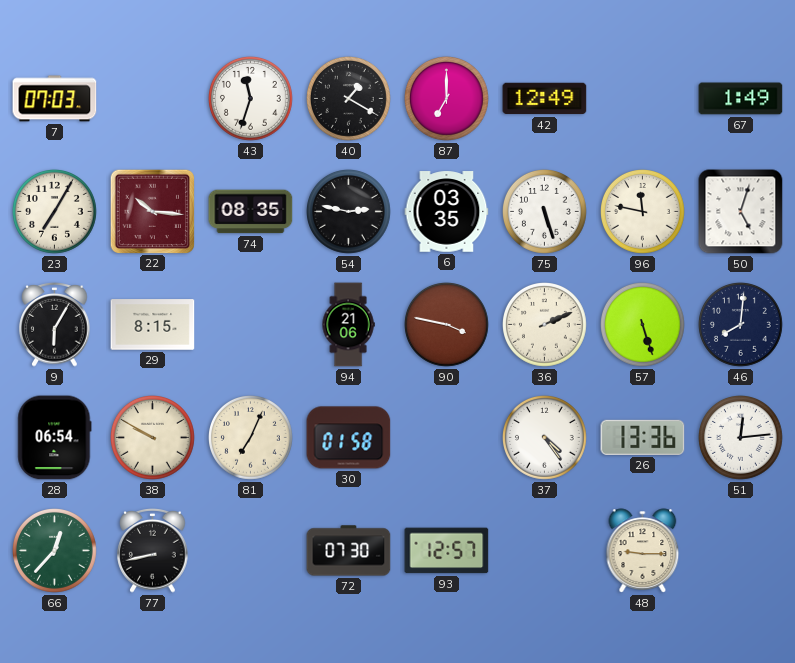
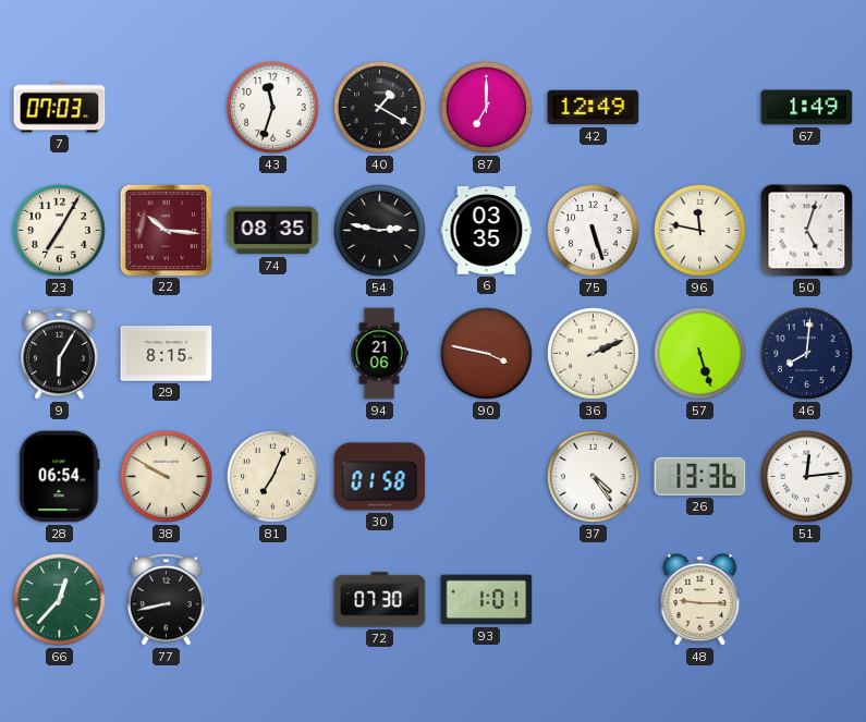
93: 12:57 -> 1:01 (487, 600)
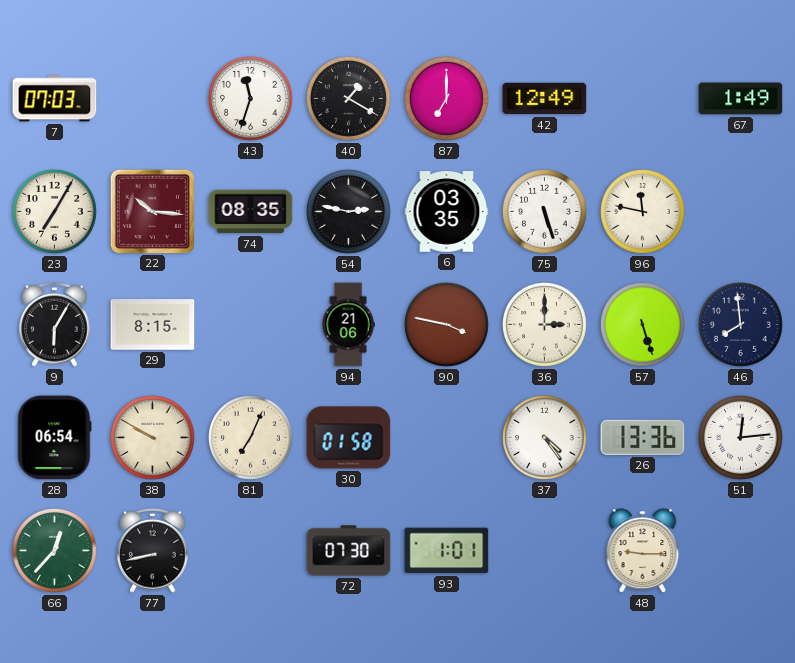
50: 5:03 -> none (807, 231)
36: 2:11 -> 3:00 (545, 325)
46: 8:01 -> 7:59 (741, 325)
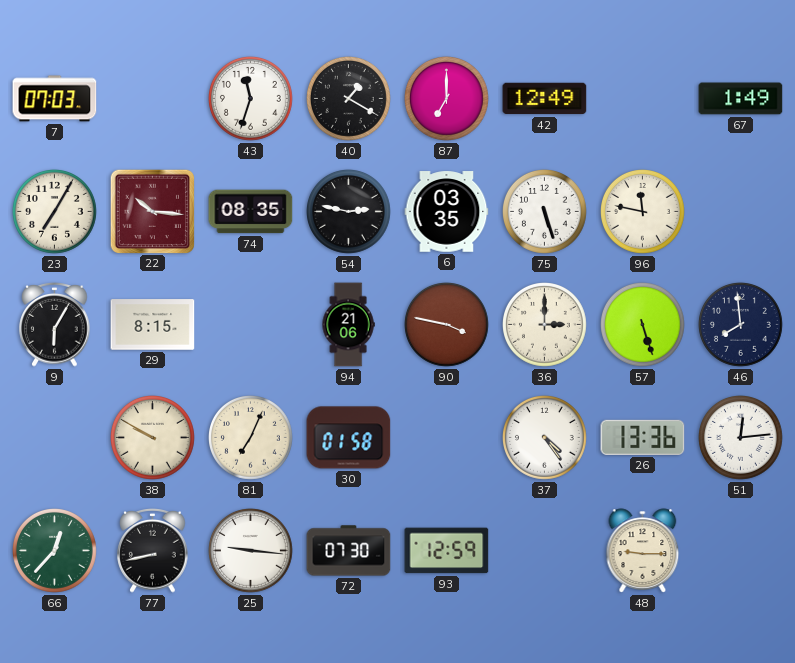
28: 06:54 -> none (55, 438)
25: none -> 9:16 (251, 551)
93: 1:01 -> 12:59 (447, 551)
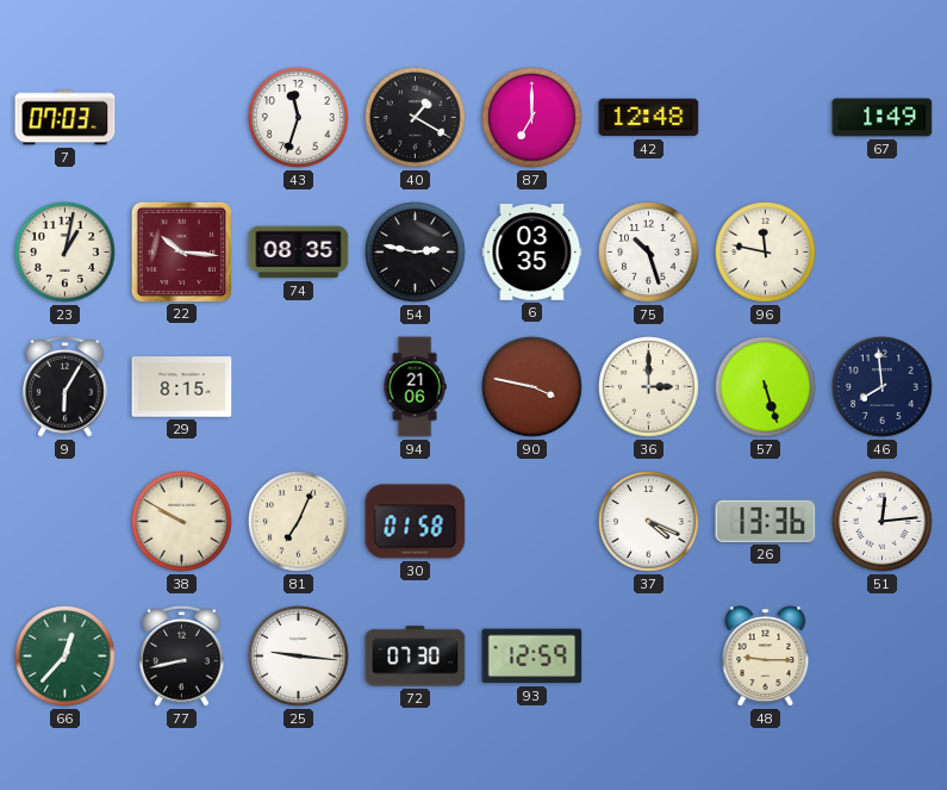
42: 12:49 -> 12:48 (649, 118)
23: 7:05 -> 1:02 (66, 253)
75: 5:27 -> 10:27 (649, 253)
37: 4:24 -> 4:19 (649, 522)
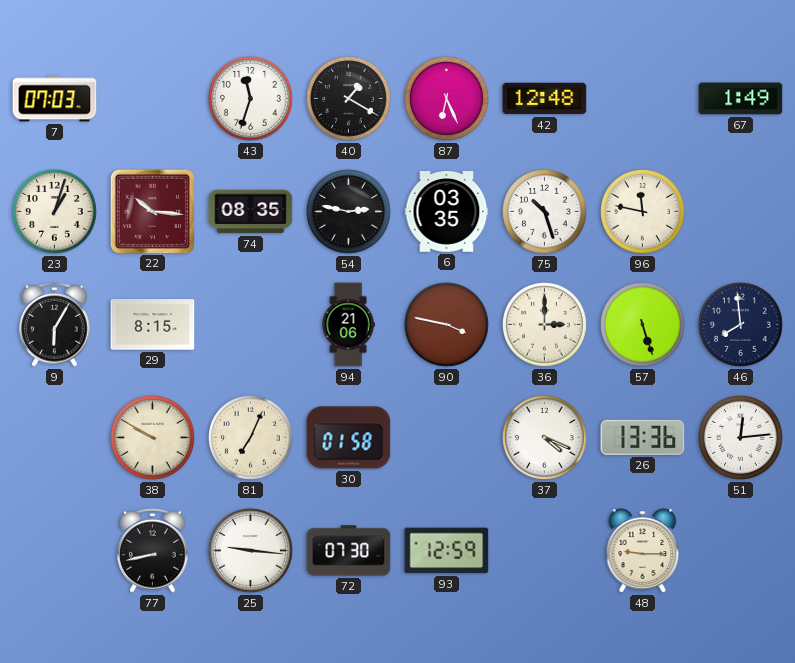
87: 7:00 -> 6:26 (447, 99)
23: 1:02 -> 1:03 (55, 212)
66: 12:37 -> none (66, 657)
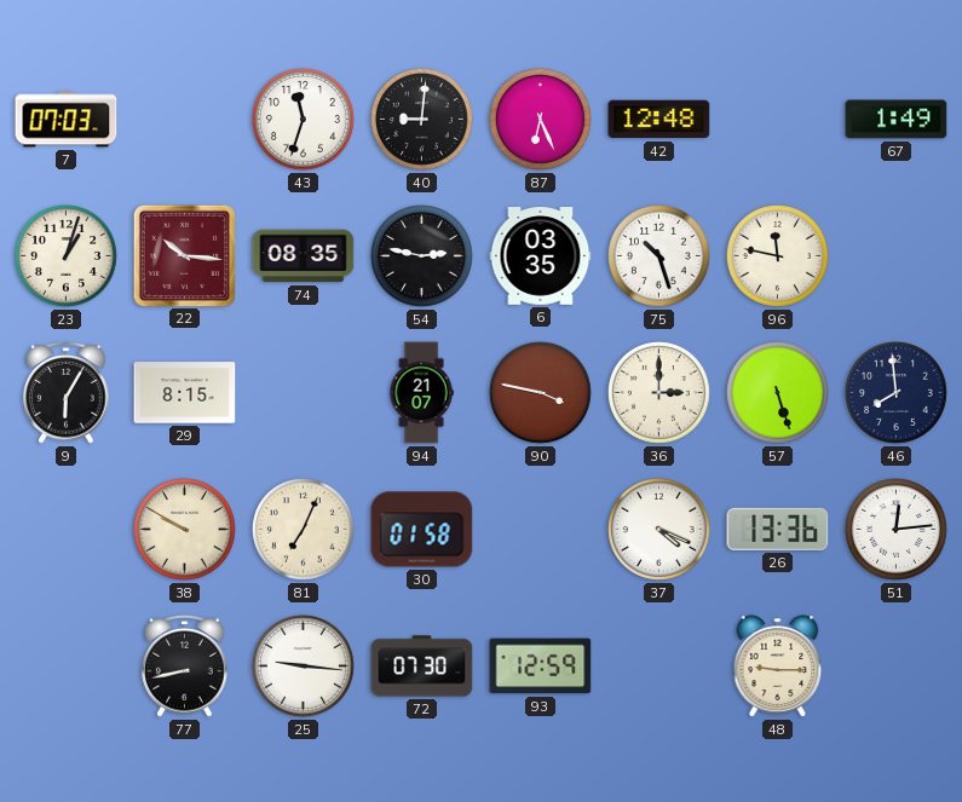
40: 1:20 -> 9:01 (422, 120)
94: 21:06 -> 21:07 (421, 393)
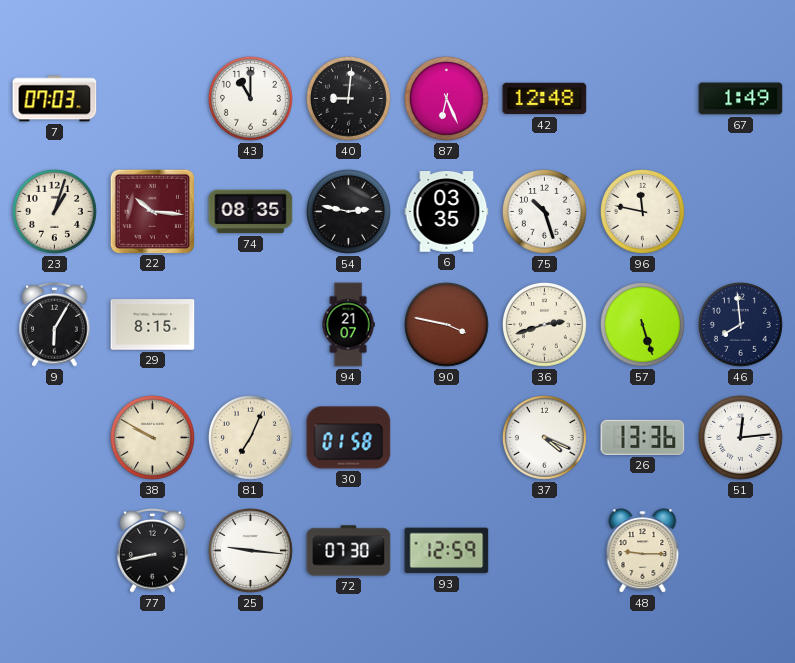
43: 11:33 -> 11:00 (251, 99)
36: 3:00 -> 2:42 (545, 325)
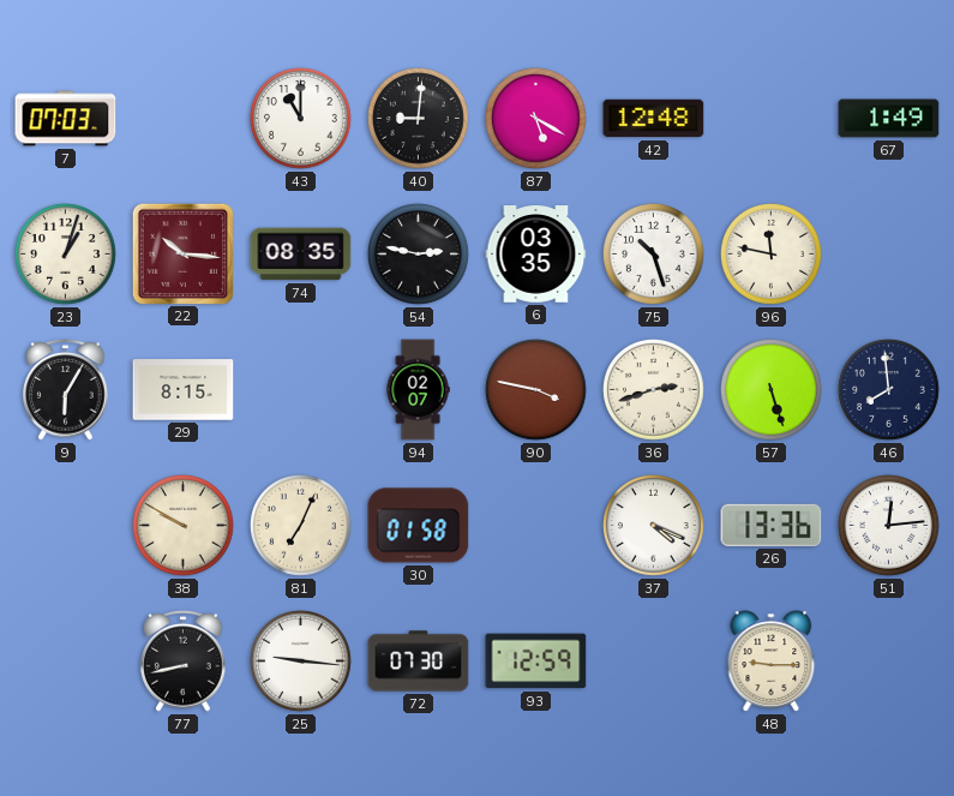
87: 6:26 -> 5:20 (536, 119)
94: 21:07 -> 02:07 (418, 390)
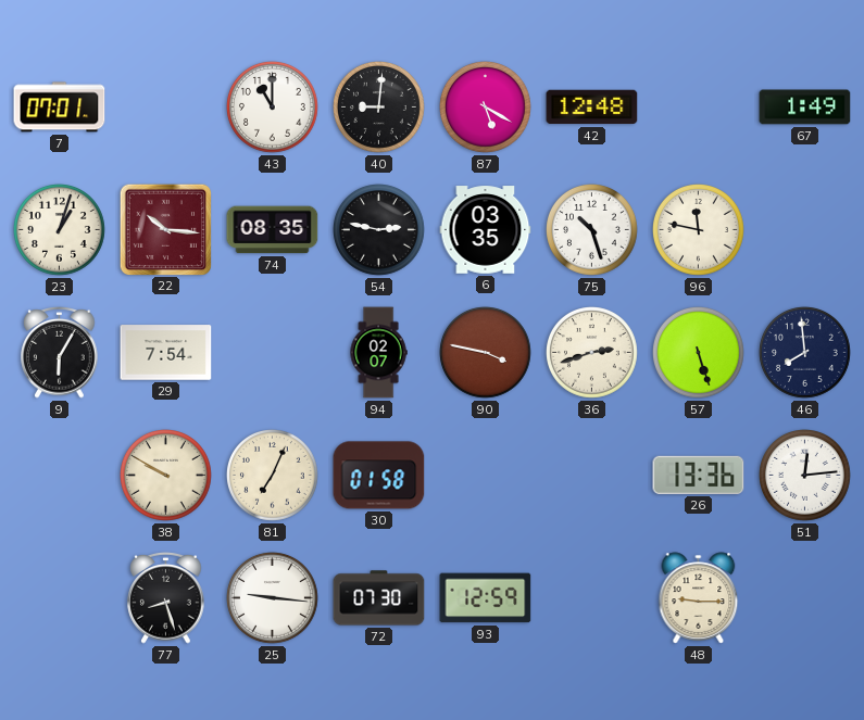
7: 07:03 -> 07:01 (60, 108)
29: 8:15 -> 7:54 (166, 353)
37: 4:19 -> none (654, 526)
77: 8:43 -> 8:27 (166, 598)
